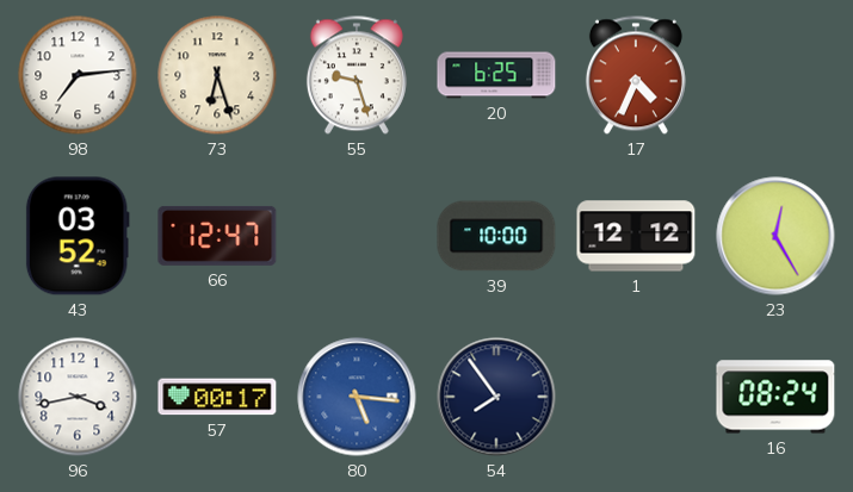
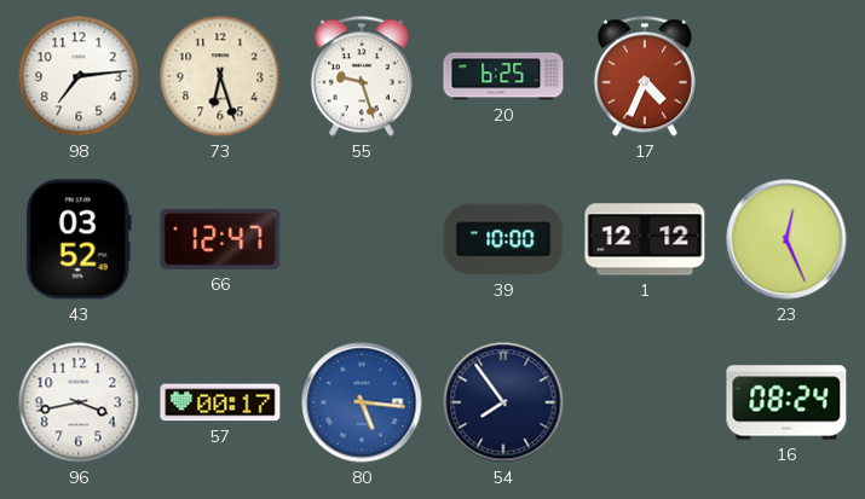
23: 12:25 -> 12:26 (786, 239)
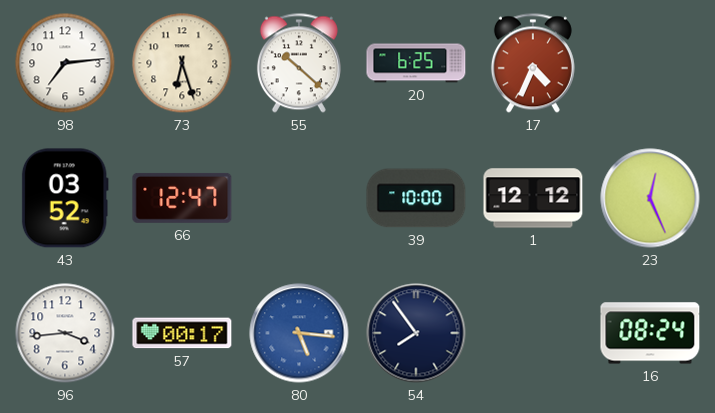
55: 9:27 -> 10:22 (299, 63)
96: 3:43 -> 3:44 (65, 333)
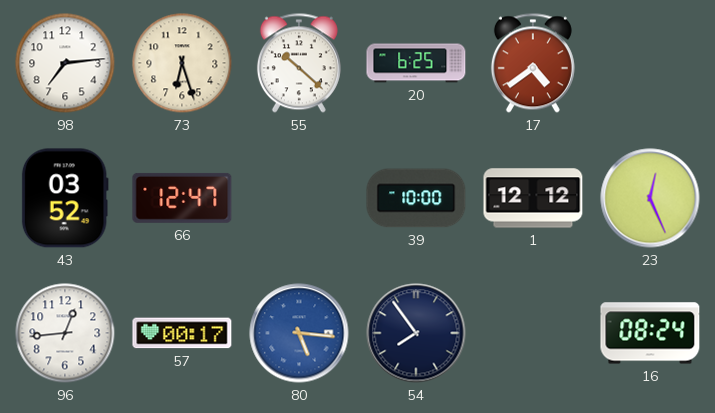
17: 4:34 -> 4:39 (533, 63)
96: 3:44 -> 12:44 (65, 333)
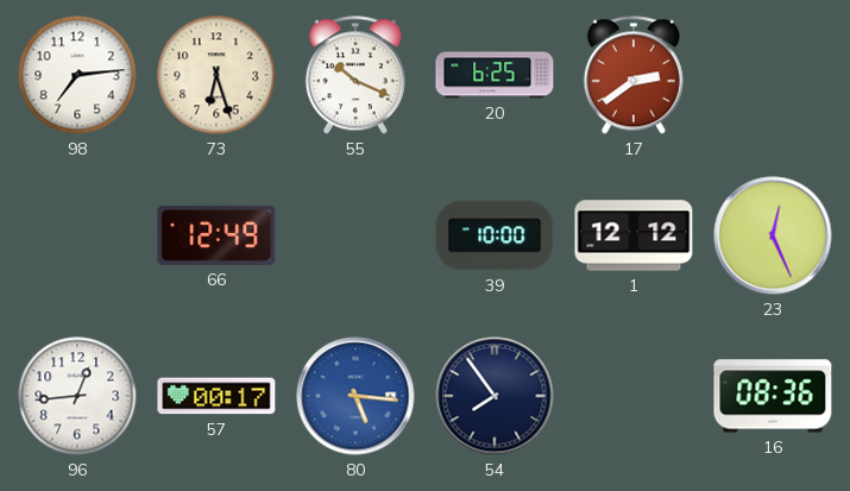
55: 10:22 -> 10:19 (355, 75)
17: 4:39 -> 2:39 (634, 75)
43: 03:52 -> none (65, 198)
66: 12:47 -> 12:49 (216, 235)
16: 08:24 -> 08:36 (773, 396)
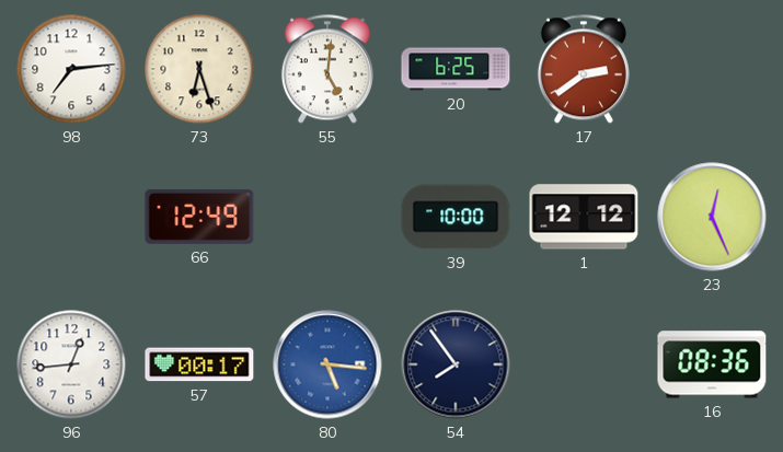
55: 10:19 -> 5:01 (327, 69)
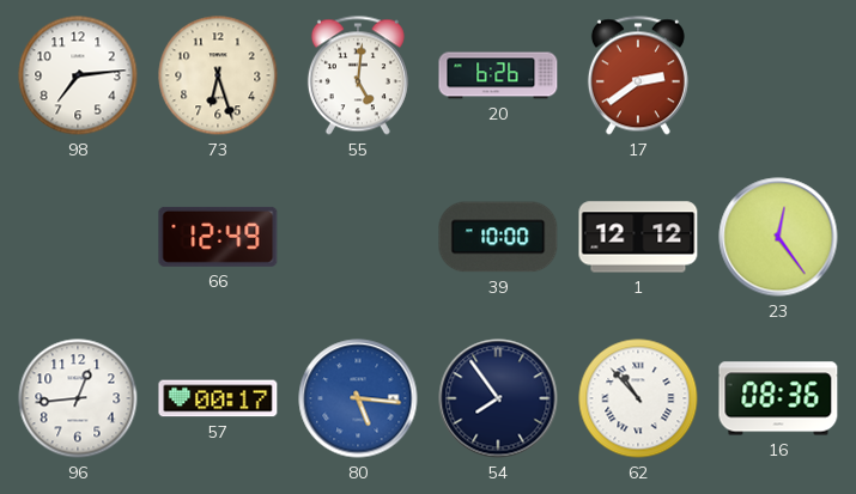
20: 6:25 -> 6:26 (498, 75)
23: 12:26 -> 12:24 (778, 237)
62: none -> 10:53 (638, 398)
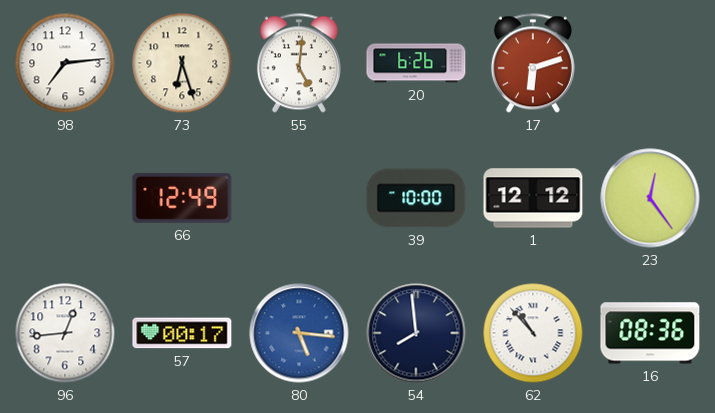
17: 2:39 -> 6:12 (533, 63)
54: 7:54 -> 7:59 (416, 333)
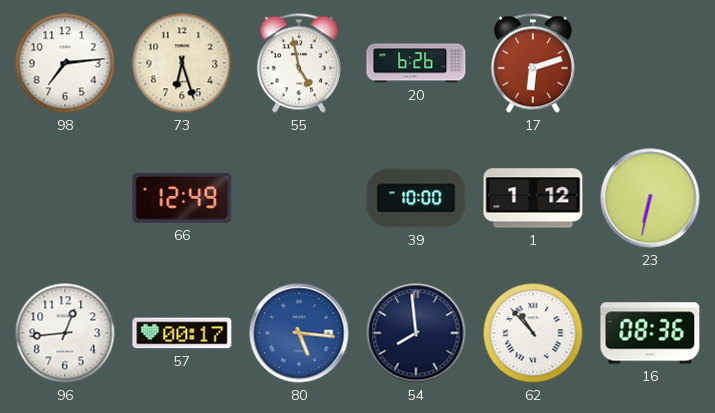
55: 5:01 -> 4:58 (299, 63)
1: 12:12 -> 1:12 (533, 198)
23: 12:24 -> 6:32 (650, 198)
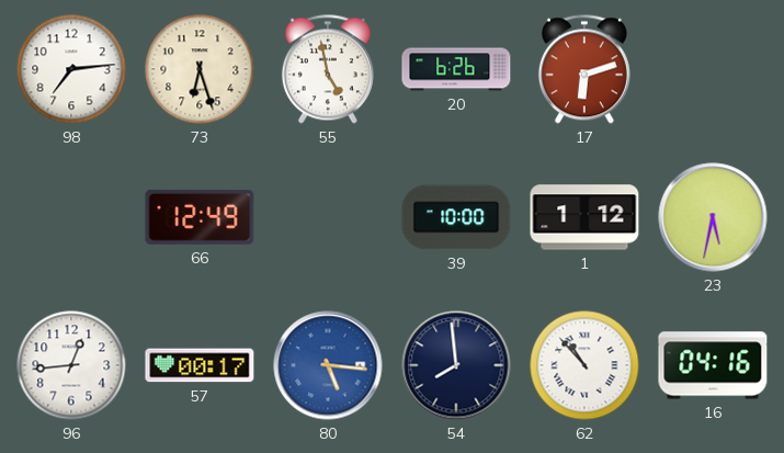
23: 6:32 -> 5:32 (713, 217)
16: 08:36 -> 04:16 (713, 365)
